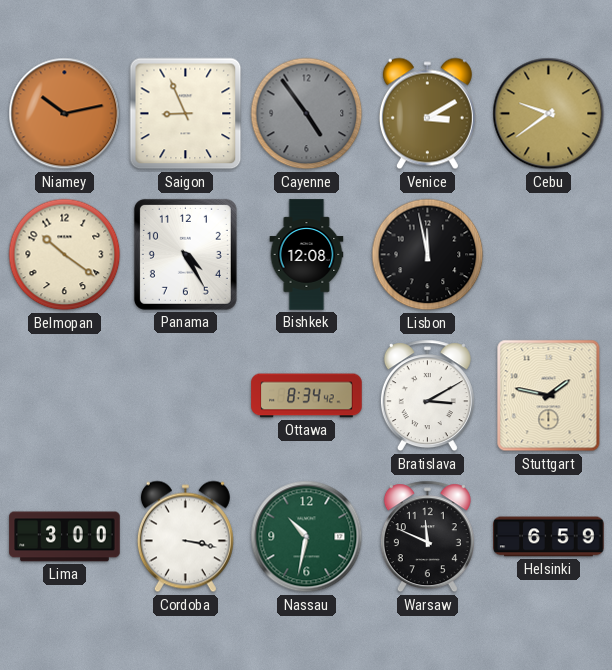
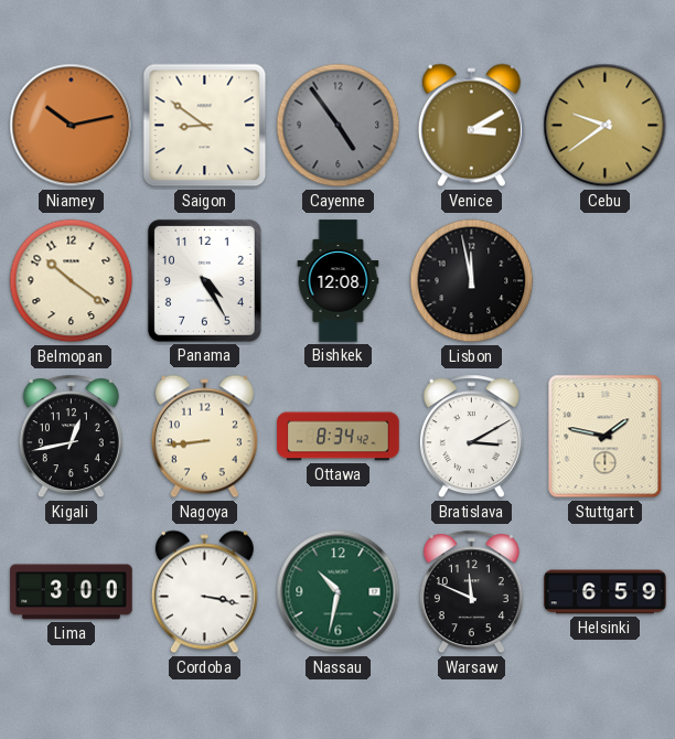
Saigon: 8:56 -> 8:51 (205, 126)
Kigali: none -> 12:43 (71, 437)
Nagoya: none -> 8:44 (204, 437)
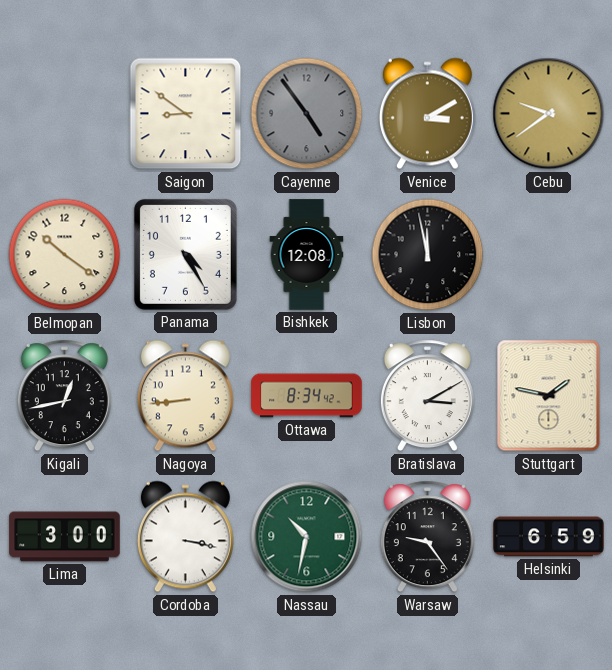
Niamey: 10:13 -> none (72, 126)
Warsaw: 11:49 -> 9:24 (427, 537)
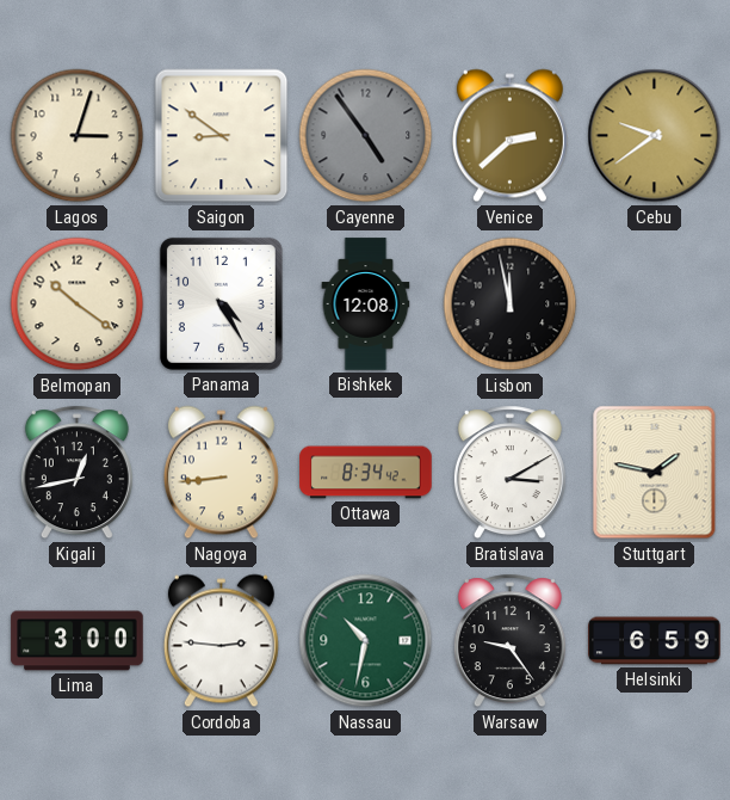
Lagos: none -> 3:03 (78, 136)
Venice: 3:10 -> 2:38 (509, 136)
Cordoba: 3:17 -> 2:46 (221, 641)
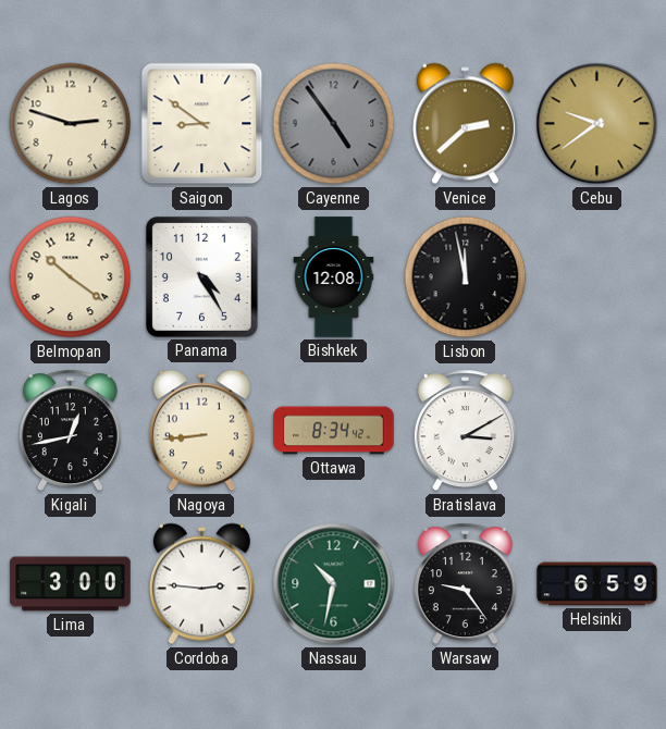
Lagos: 3:03 -> 2:48 (71, 124)
Stuttgart: 1:47 -> none (655, 473)
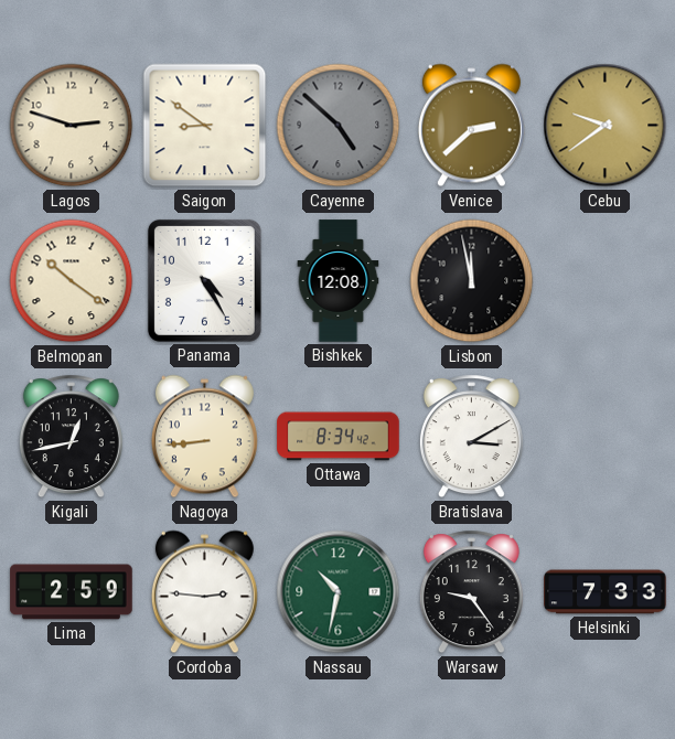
Cayenne: 4:54 -> 4:52 (339, 126)
Lima: 3:00 -> 2:59 (72, 592)
Helsinki: 6:59 -> 7:33 (606, 592)
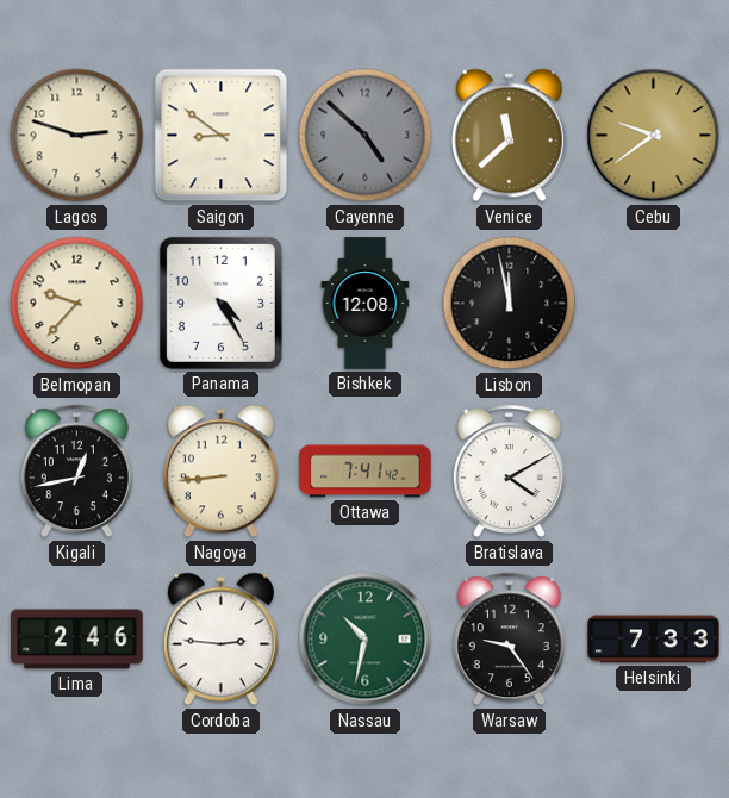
Venice: 2:38 -> 11:38 (509, 136)
Belmopan: 10:21 -> 9:37 (77, 304)
Ottawa: 8:34 -> 7:41 (366, 472)
Bratislava: 3:10 -> 4:10 (509, 472)
Lima: 2:59 -> 2:46 (77, 640)
